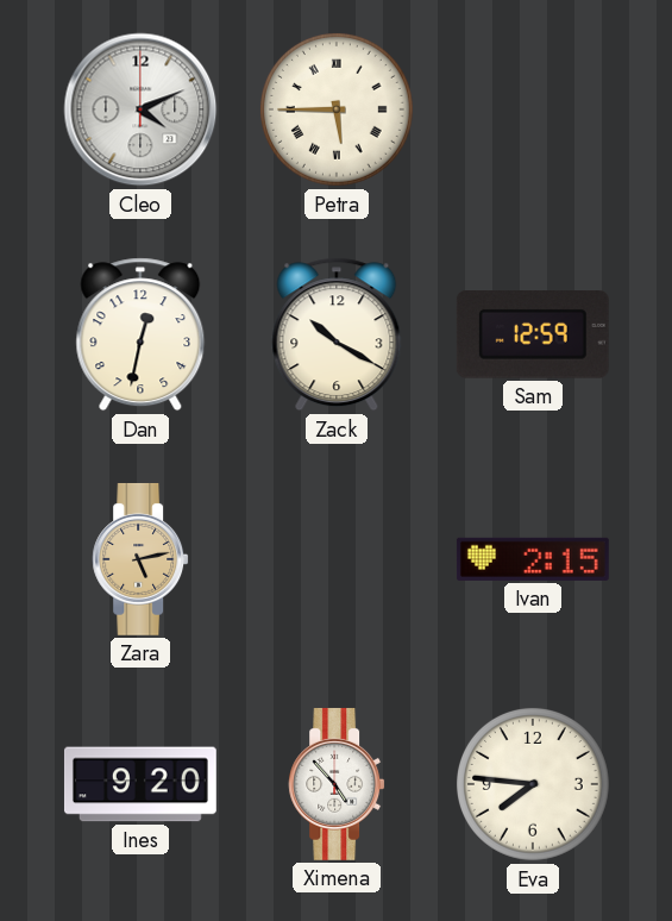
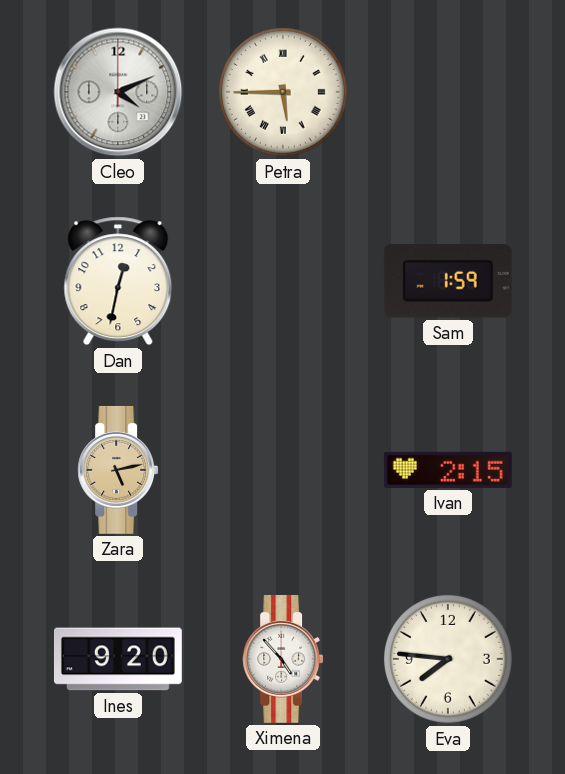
Zack: 10:20 -> none (337, 334)
Sam: 12:59 -> 1:59 (448, 281)
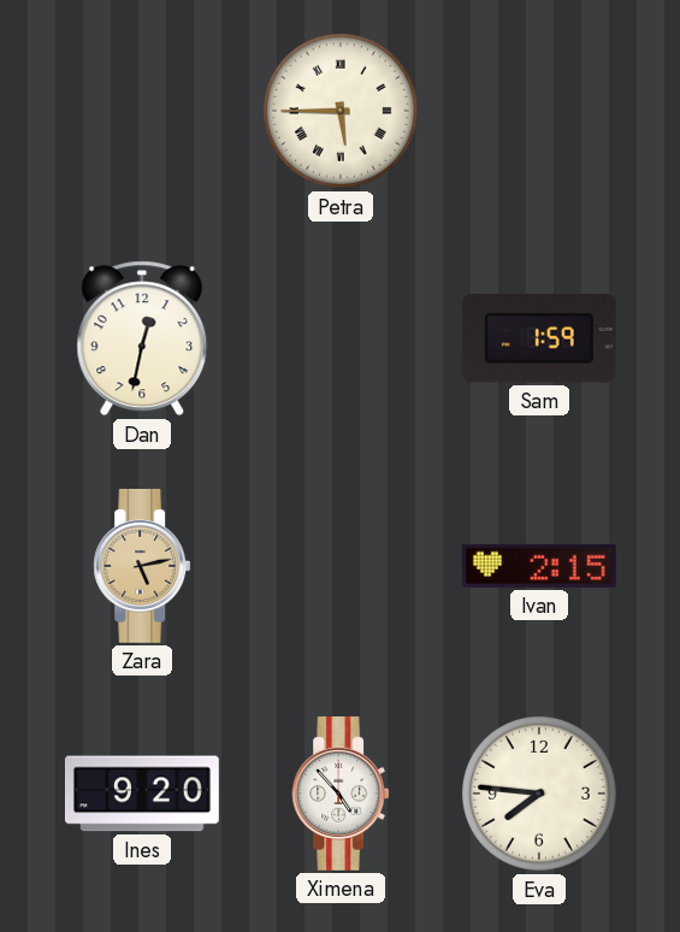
Cleo: 4:11 -> none (118, 92)
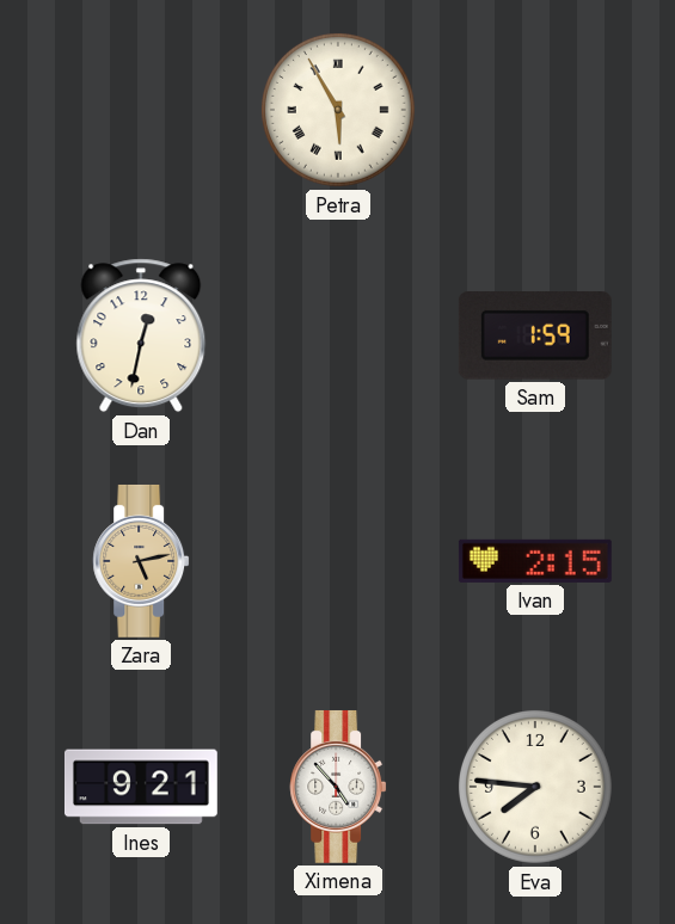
Petra: 5:45 -> 5:55 (338, 110)
Ines: 9:20 -> 9:21 (141, 787)
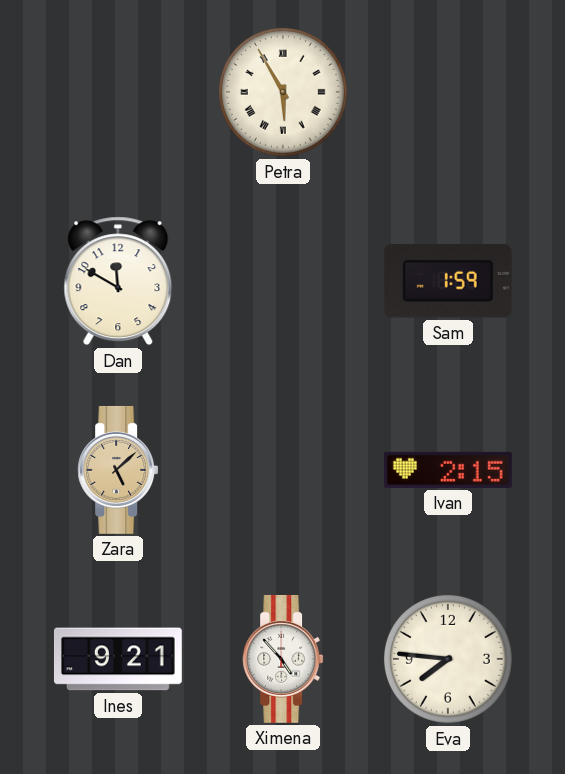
Dan: 12:32 -> 11:50 (118, 281)
Zara: 5:13 -> 5:08 (118, 470)
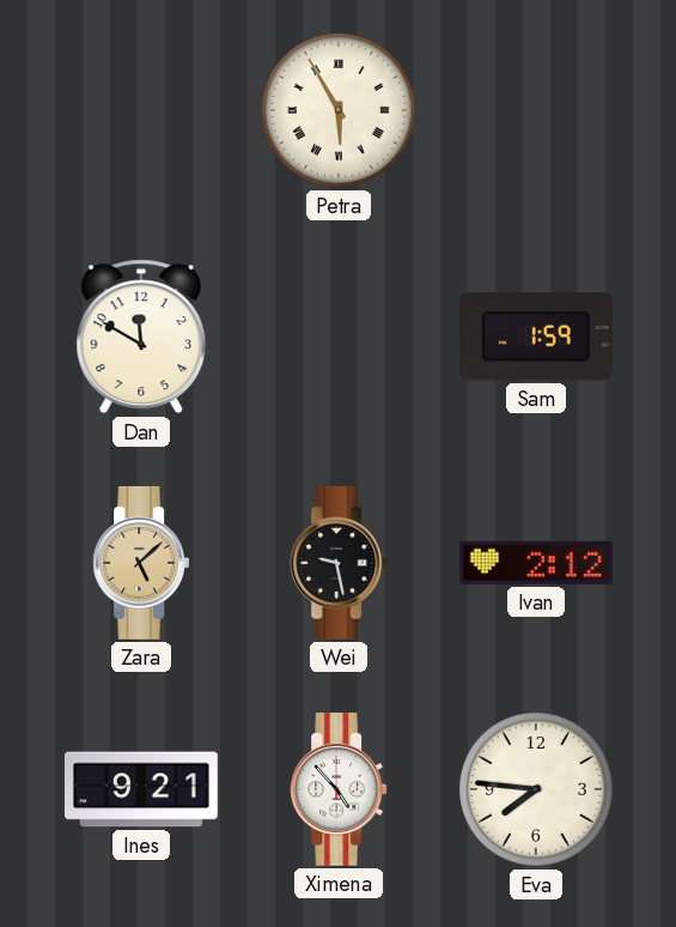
Wei: none -> 9:28 (339, 563)
Ivan: 2:15 -> 2:12 (536, 563)
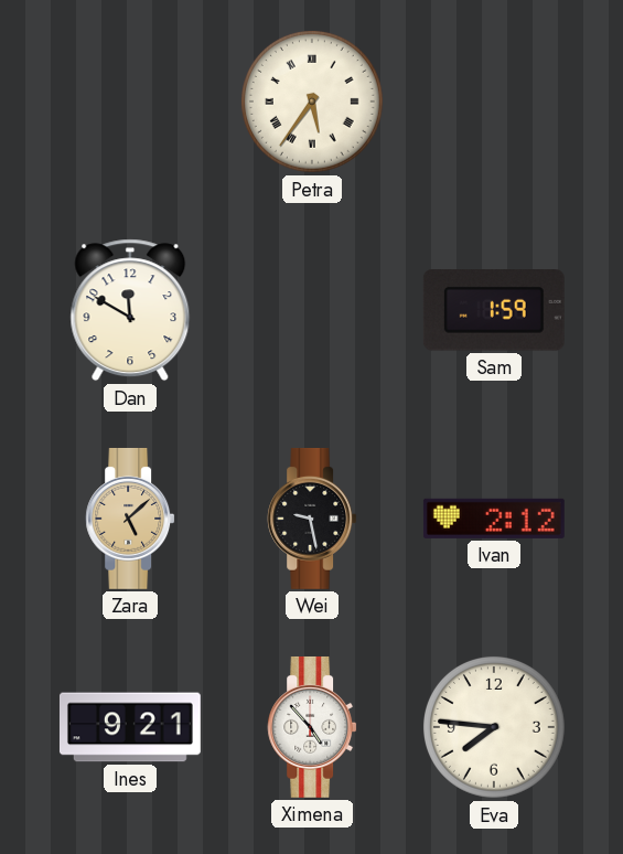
Petra: 5:55 -> 5:36 (312, 102)
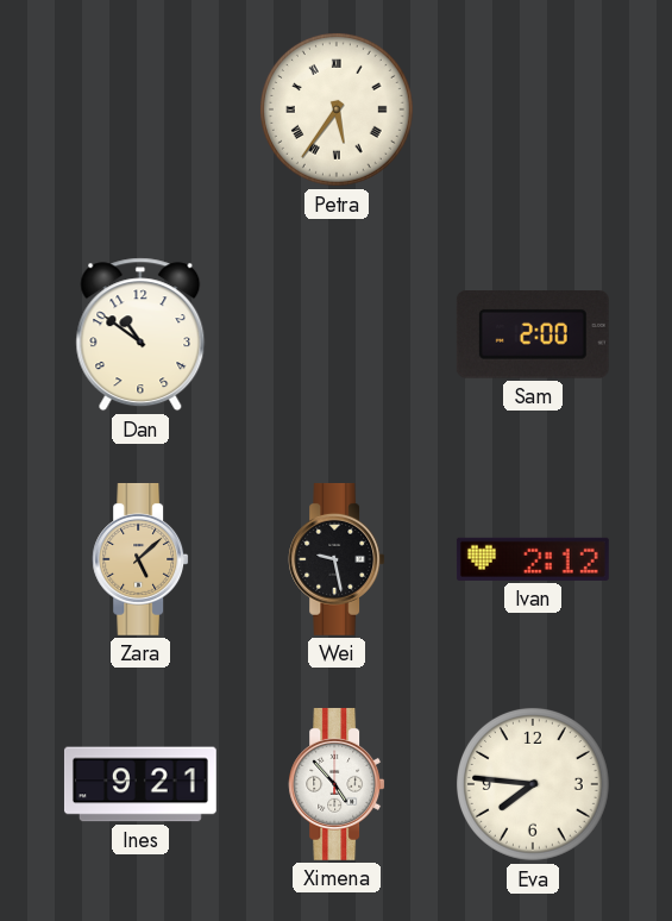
Dan: 11:50 -> 10:51 (140, 334)
Sam: 1:59 -> 2:00 (533, 334)
